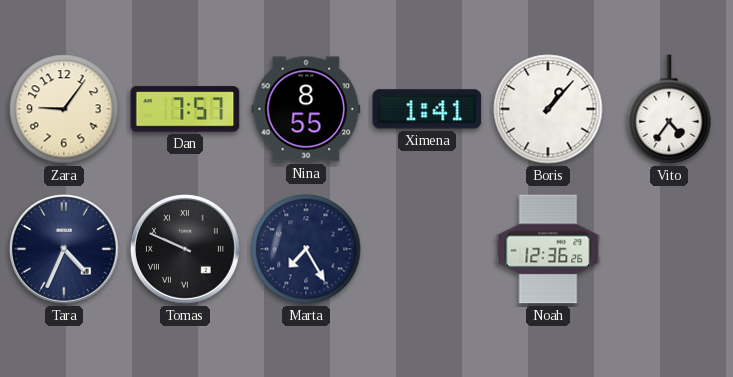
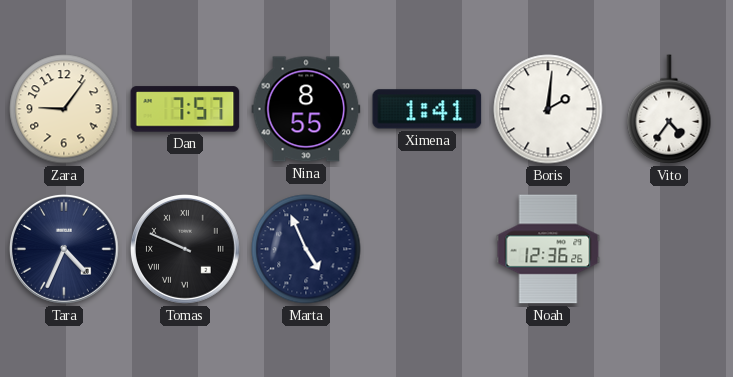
Boris: 1:07 -> 2:01 (548, 109)
Marta: 7:25 -> 4:56 (306, 249)
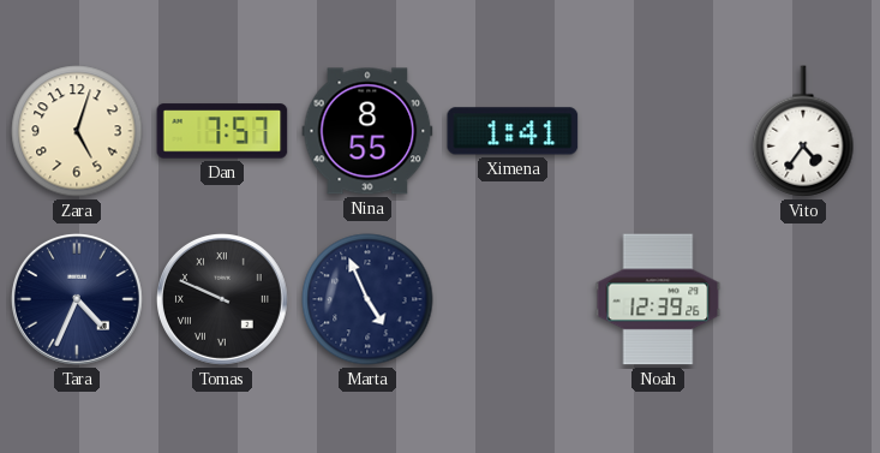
Zara: 9:06 -> 5:03 (77, 131)
Boris: 2:01 -> none (548, 109)
Noah: 12:36 -> 12:39 (658, 299)
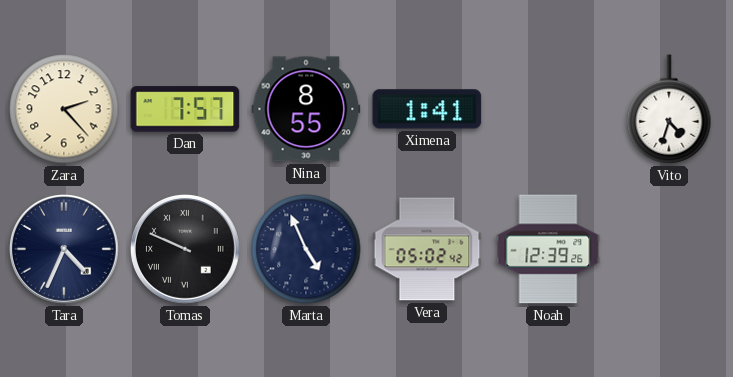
Zara: 5:03 -> 2:23 (64, 109)
Vito: 4:36 -> 4:33 (669, 109)
Vera: none -> 05:02 (427, 249)
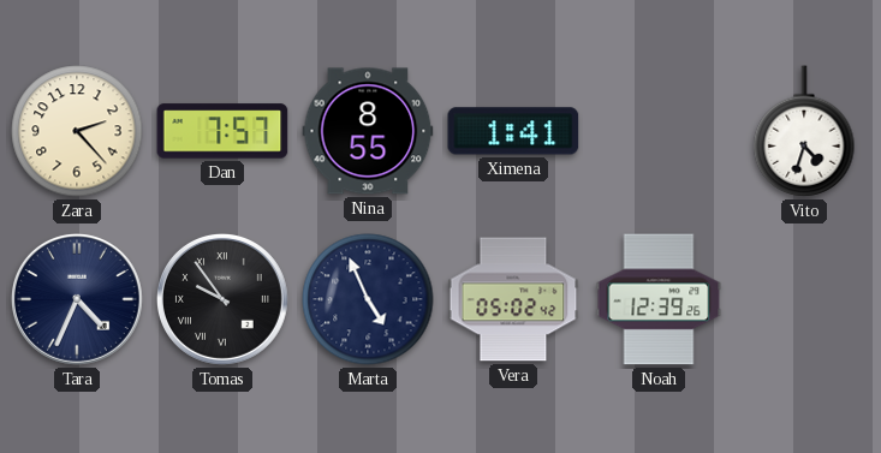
Tomas: 9:49 -> 9:54 (222, 299)
